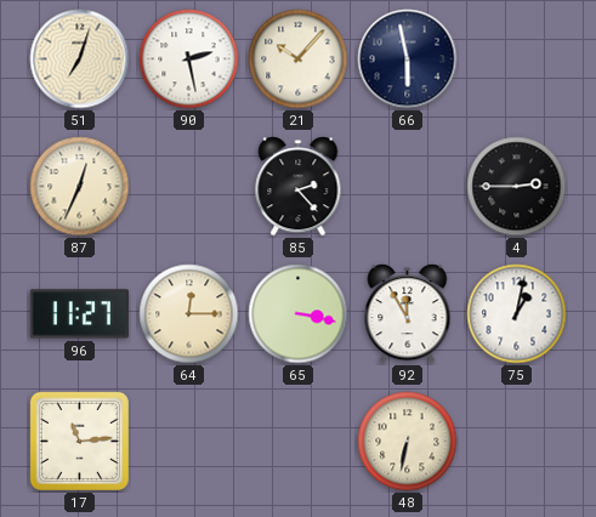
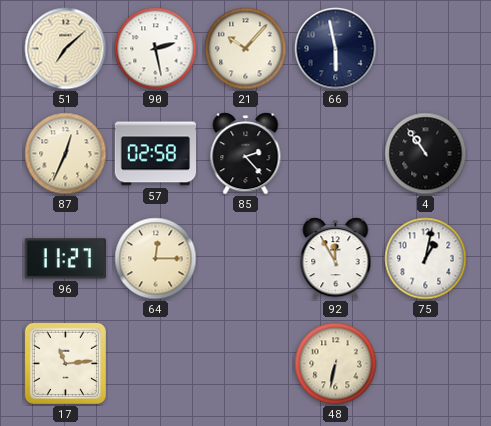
51: 7:03 -> 7:08 (66, 49)
57: none -> 02:58 (155, 154)
4: 2:45 -> 10:54 (426, 154)
65: 3:17 -> none (299, 314)
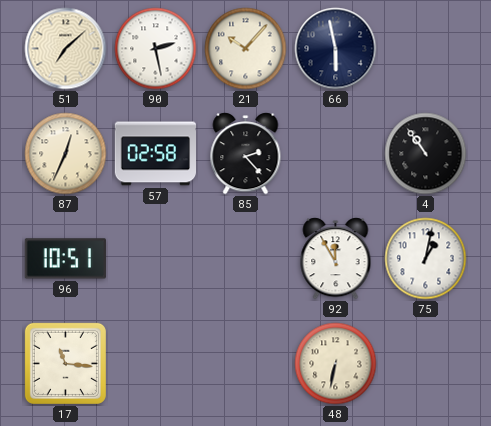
96: 11:27 -> 10:51 (65, 259)
64: 12:15 -> none (156, 259)
17: 11:14 -> 11:16 (65, 363)
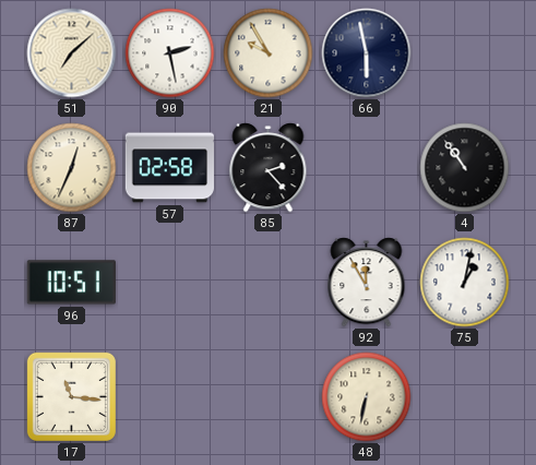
21: 10:07 -> 9:55 (269, 53)
